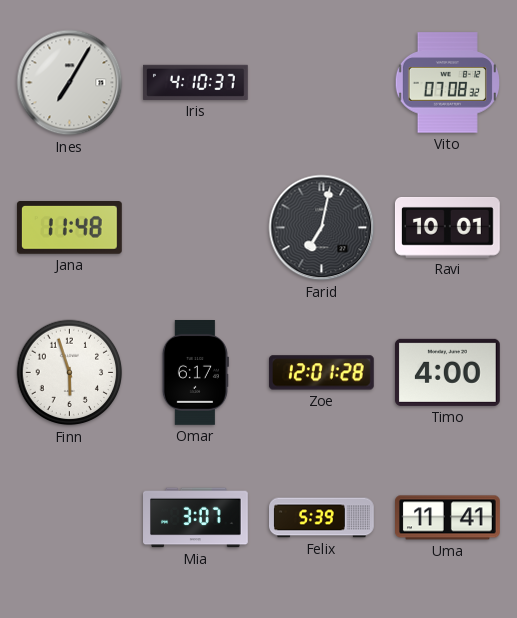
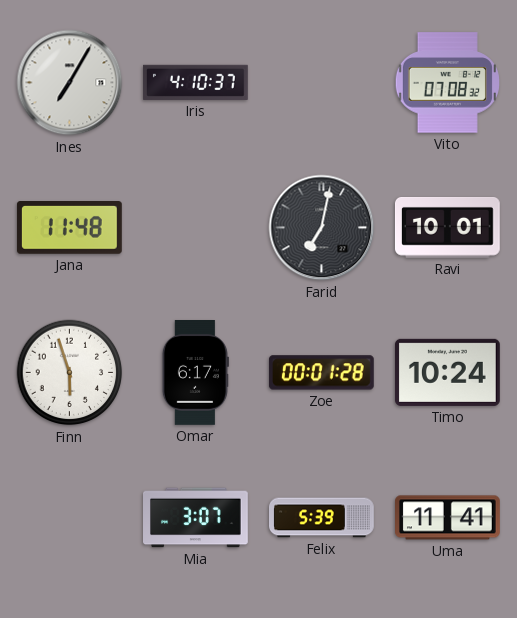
Zoe: 12:01 -> 00:01 (321, 373)
Timo: 4:00 -> 10:24 (448, 372)
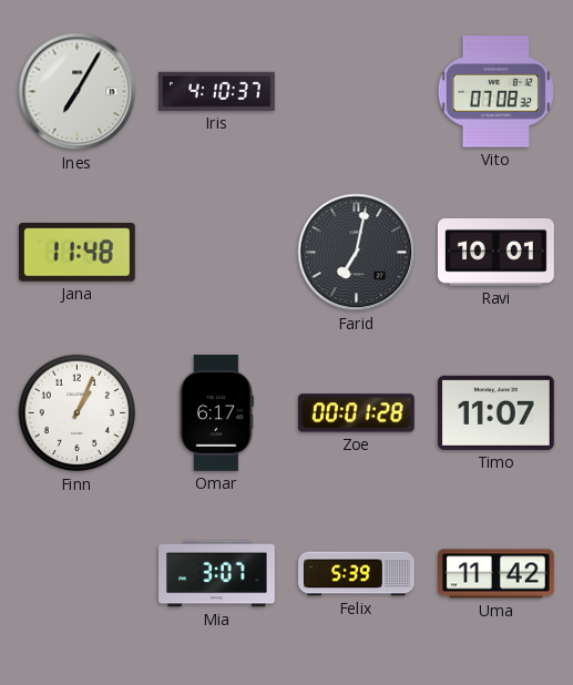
Finn: 5:57 -> 1:04 (78, 413)
Timo: 10:24 -> 11:07 (497, 412)
Uma: 11:41 -> 11:42 (497, 574)
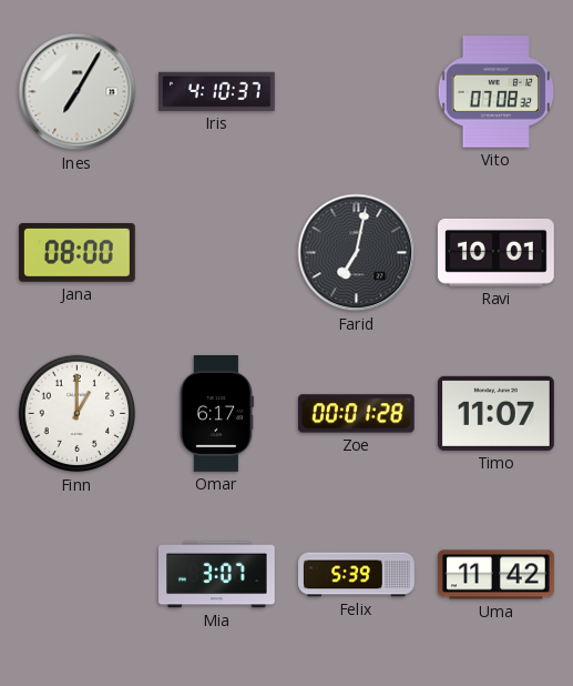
Jana: 11:48 -> 08:00 (76, 253)
Finn: 1:04 -> 1:00 (78, 414)
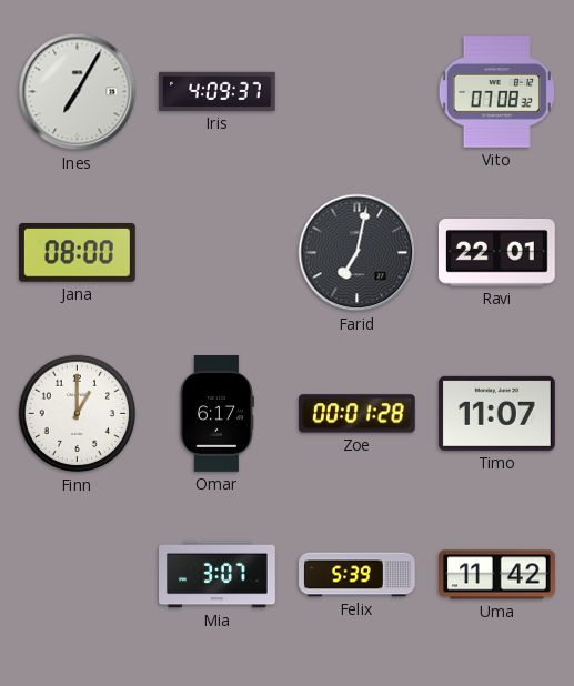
Iris: 4:10 -> 4:09 (218, 91)
Ravi: 10:01 -> 22:01 (496, 253)
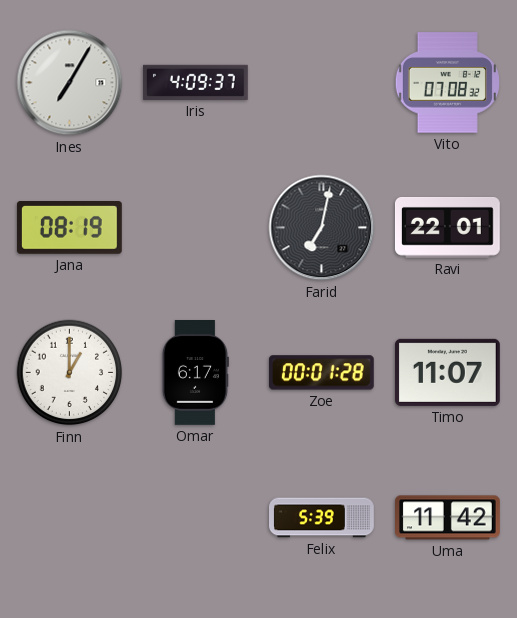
Jana: 08:00 -> 08:19 (69, 228)
Mia: 3:07 -> none (218, 575)
